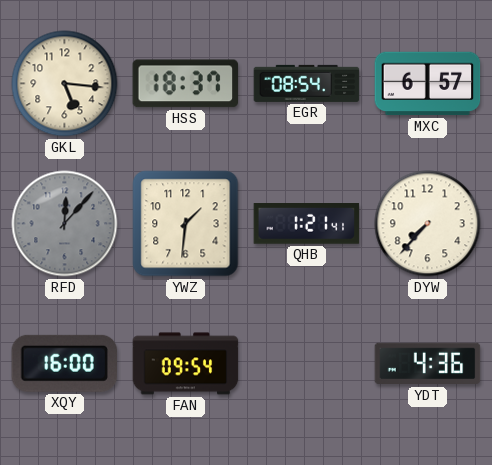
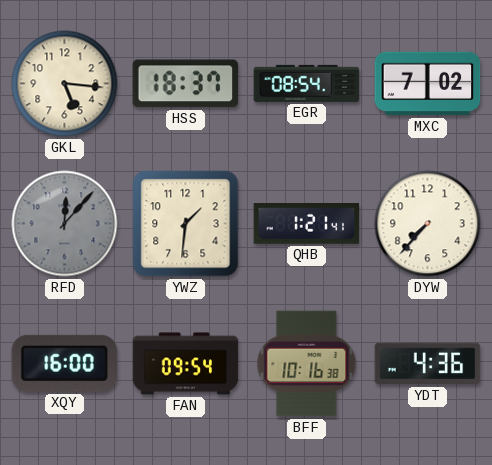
MXC: 6:57 -> 7:02 (428, 84)
BFF: none -> 10:16 (307, 364)
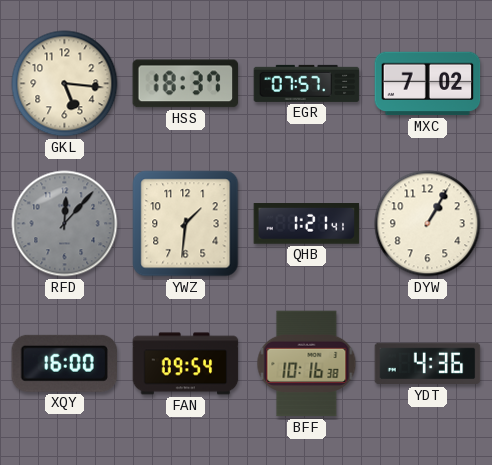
EGR: 08:54 -> 07:57 (307, 83)
DYW: 7:37 -> 1:05 (428, 224)
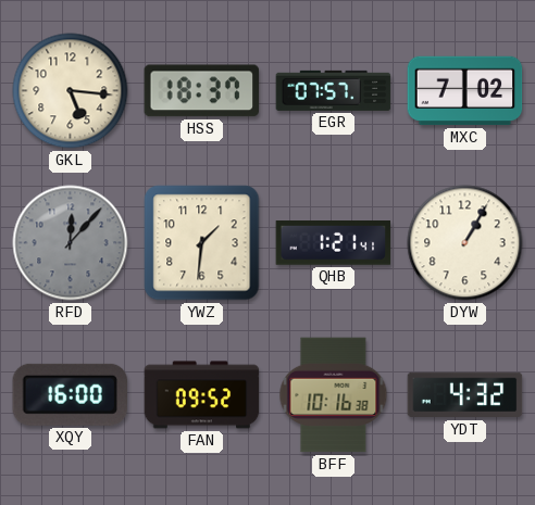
FAN: 09:54 -> 09:52 (202, 395)
YDT: 4:36 -> 4:32 (465, 395)
